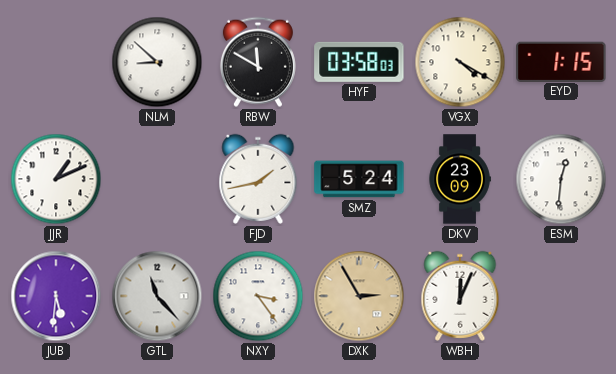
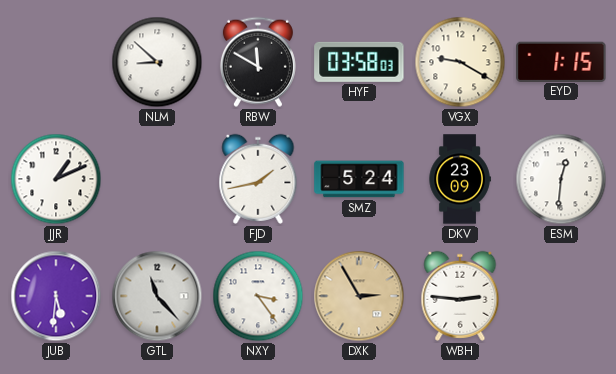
VGX: 4:20 -> 9:20 (460, 62)
WBH: 12:04 -> 2:46 (460, 296)
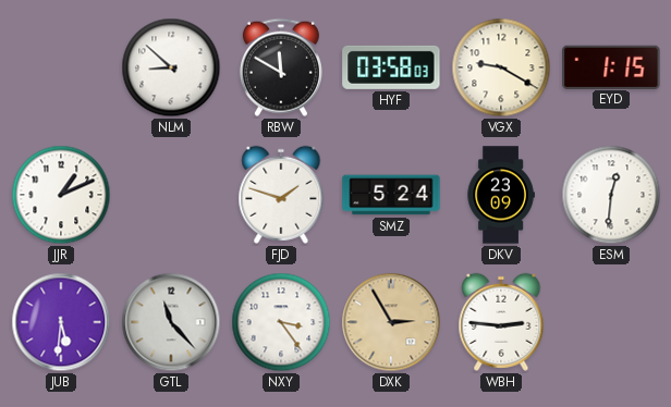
FJD: 1:43 -> 1:48 (281, 195)
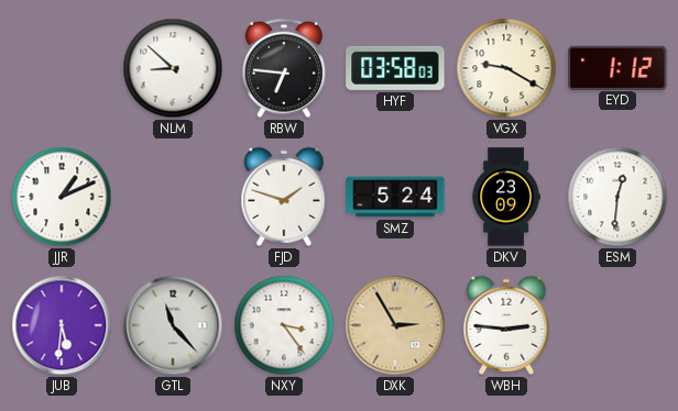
RBW: 11:50 -> 6:46 (284, 68)
EYD: 1:15 -> 1:12 (617, 67)
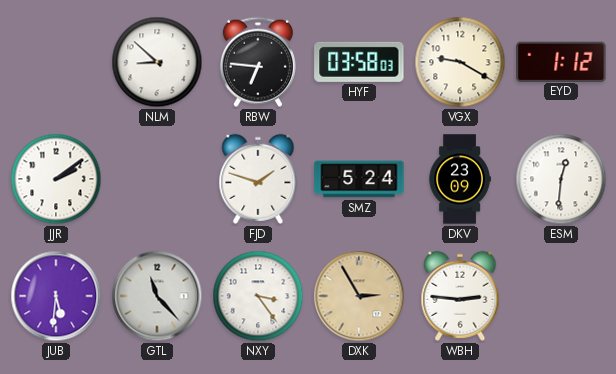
JJR: 1:11 -> 2:09 (56, 179)
